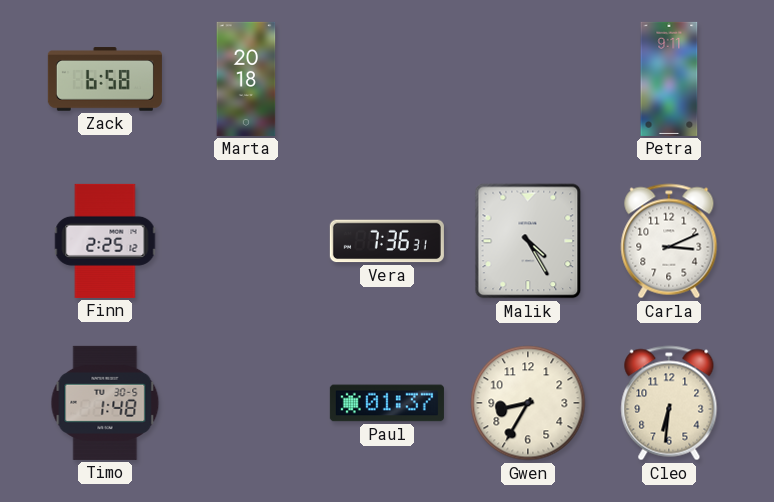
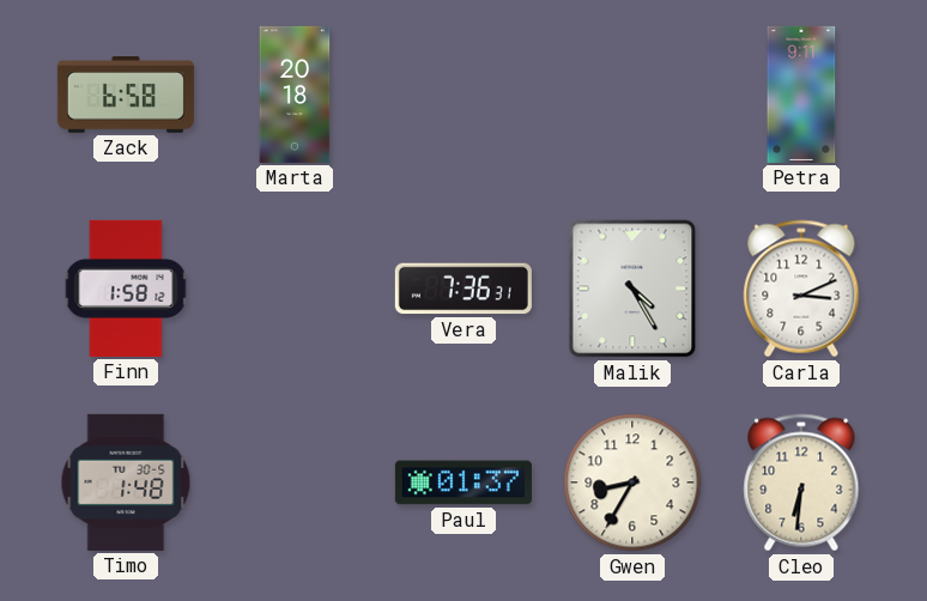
Finn: 2:25 -> 1:58 (126, 289)
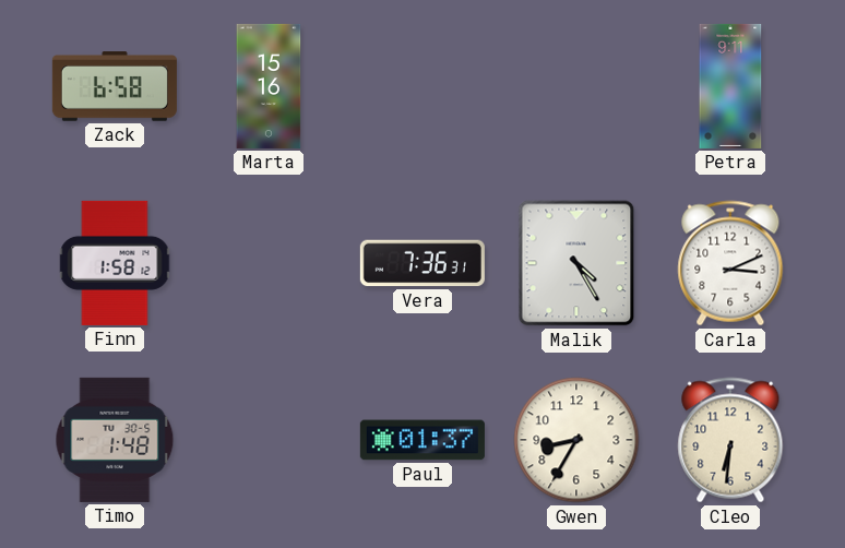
Marta: 20:18 -> 15:16 (269, 86)
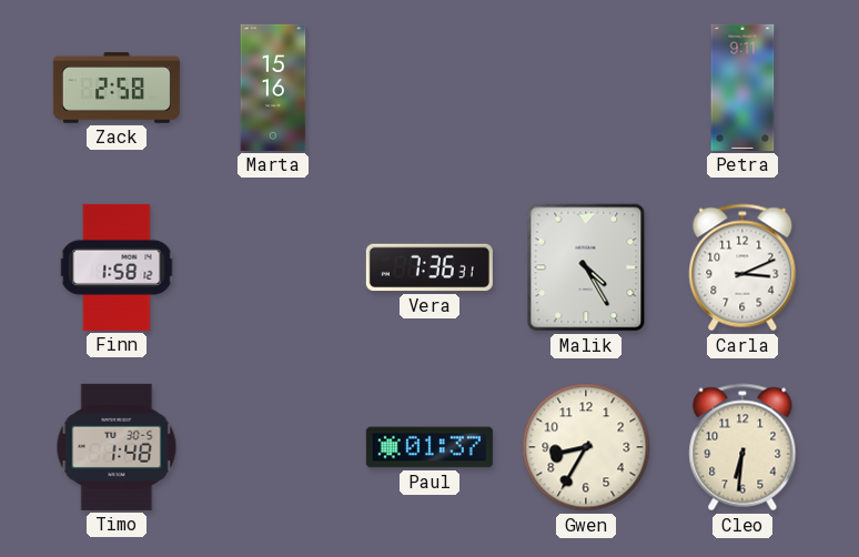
Zack: 6:58 -> 2:58 (117, 88)
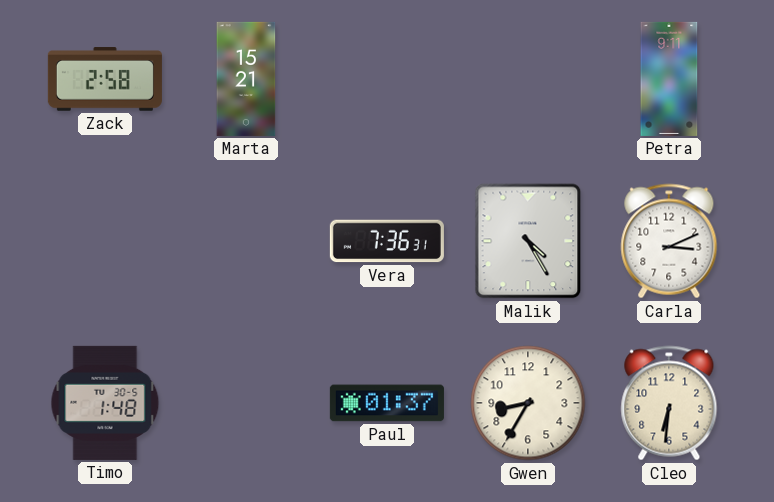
Marta: 15:16 -> 15:21 (246, 79)
Finn: 1:58 -> none (117, 267)
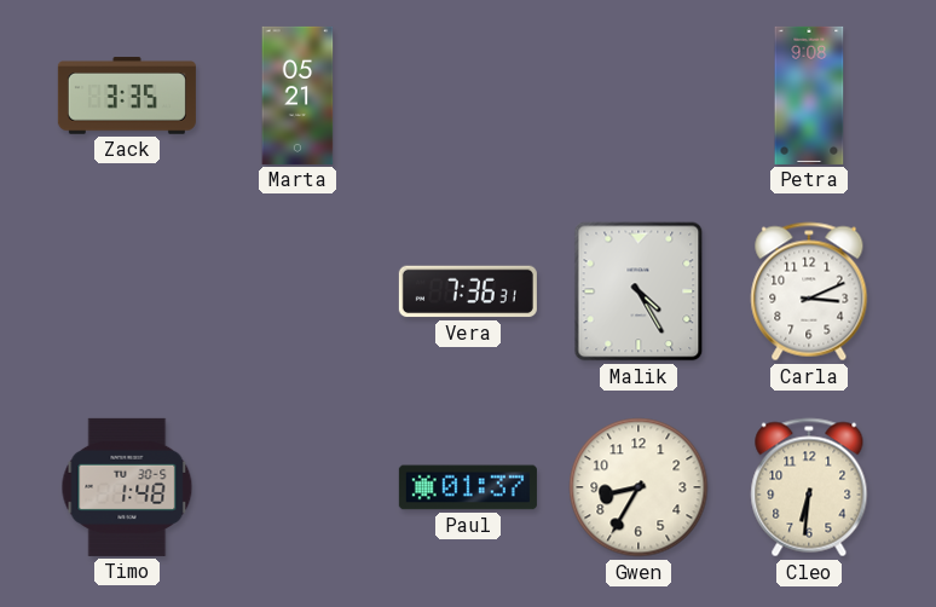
Zack: 2:58 -> 3:35 (127, 96)
Marta: 15:21 -> 05:21 (297, 96)
Petra: 9:11 -> 9:08 (809, 96)
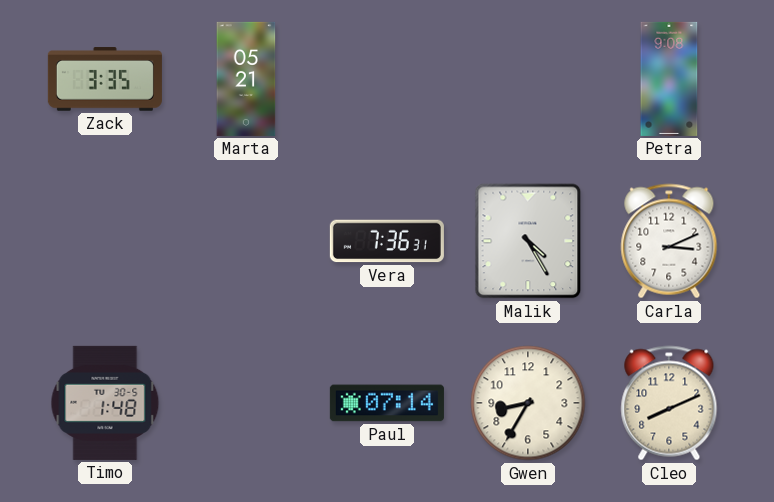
Paul: 01:37 -> 07:14 (387, 403)
Cleo: 6:31 -> 8:11 (669, 403)
